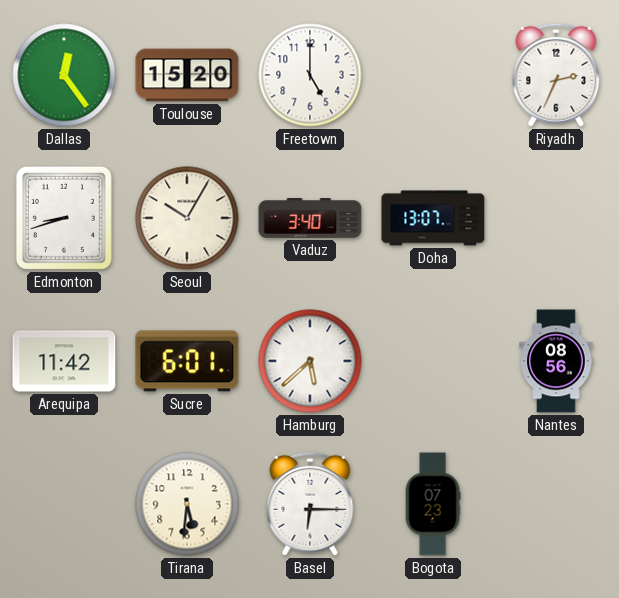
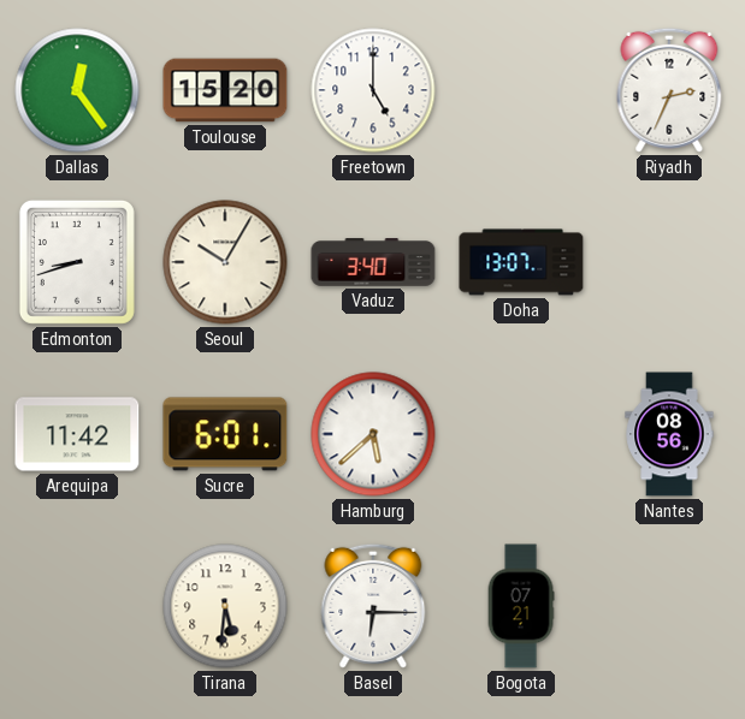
Bogota: 07:23 -> 07:21 (521, 606)
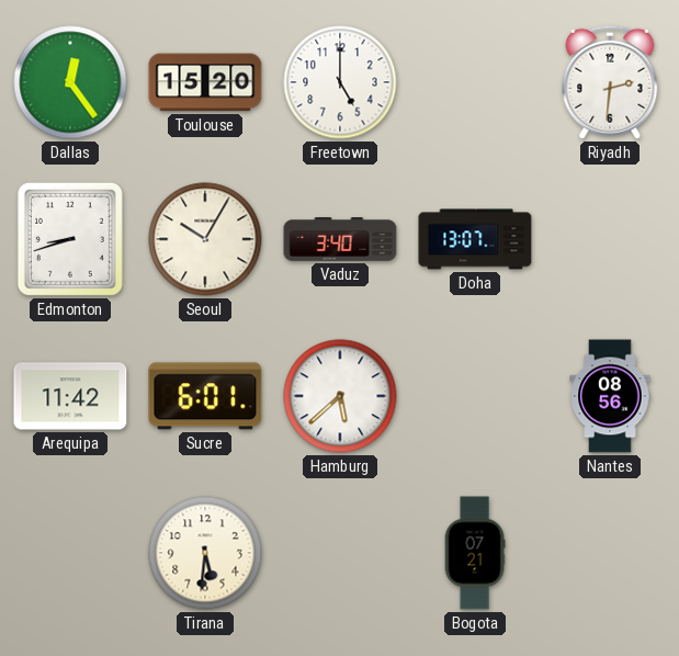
Riyadh: 2:34 -> 2:31 (610, 82)
Basel: 6:15 -> none (373, 606)
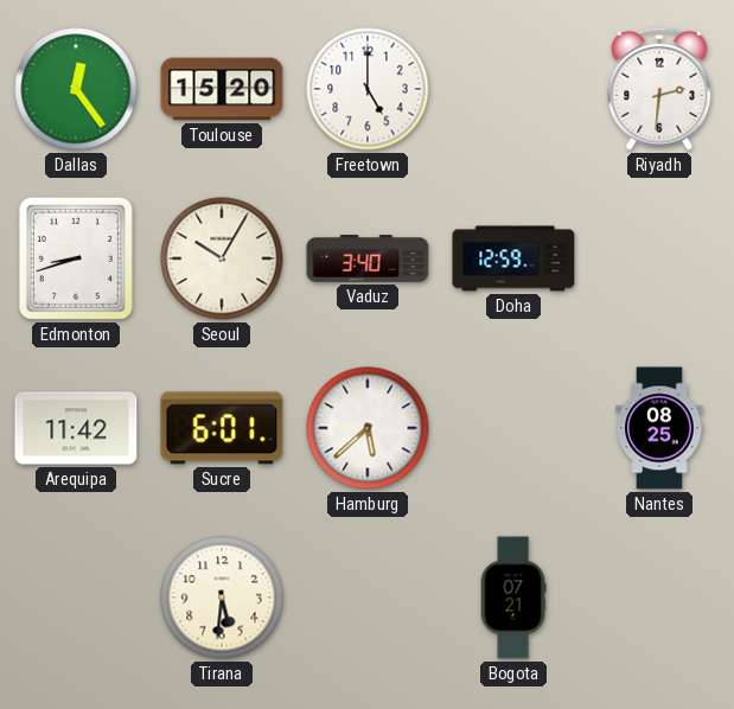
Doha: 13:07 -> 12:59 (513, 258)
Nantes: 08:56 -> 08:25 (659, 428)
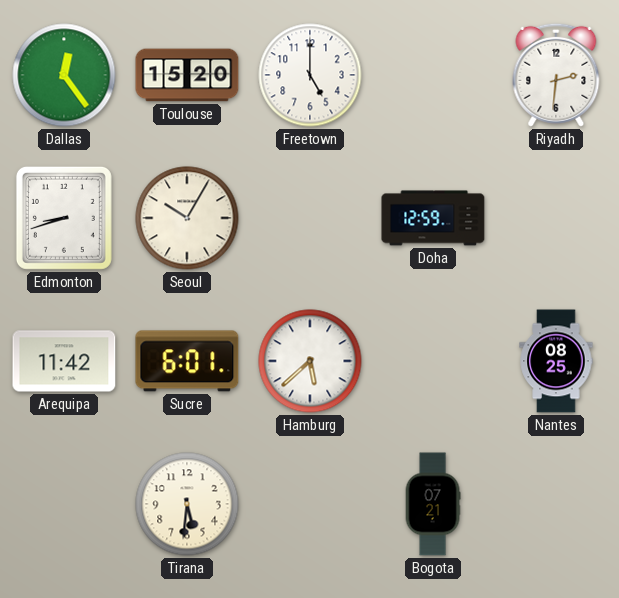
Vaduz: 3:40 -> none (368, 258)
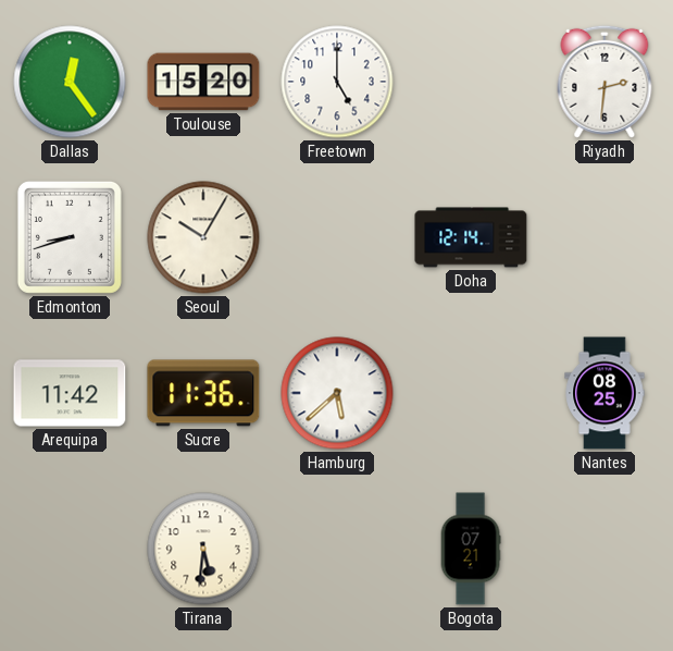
Doha: 12:59 -> 12:14 (471, 237)
Sucre: 6:01 -> 11:36 (203, 393)
